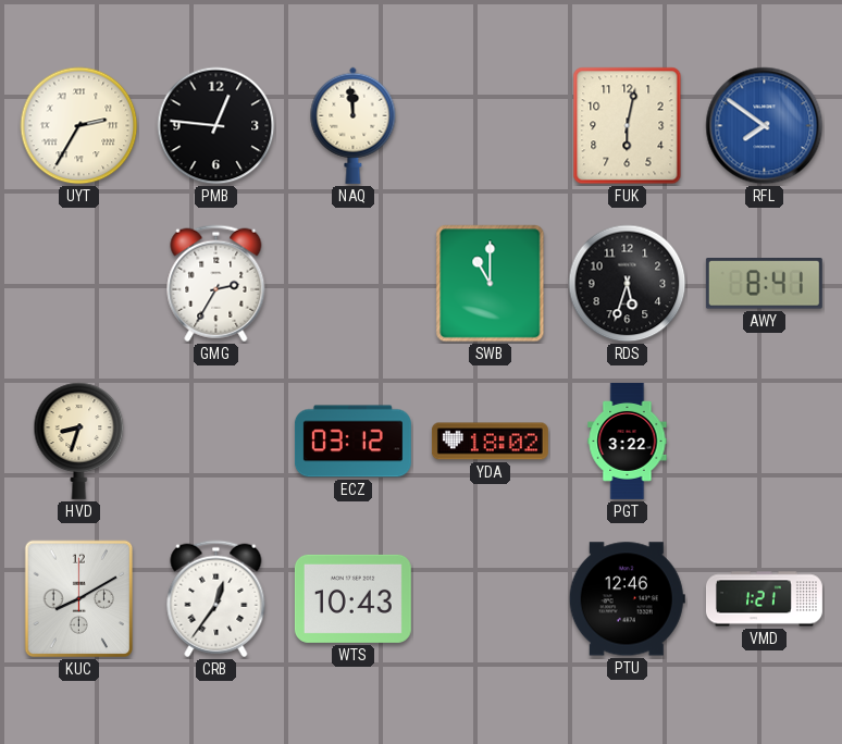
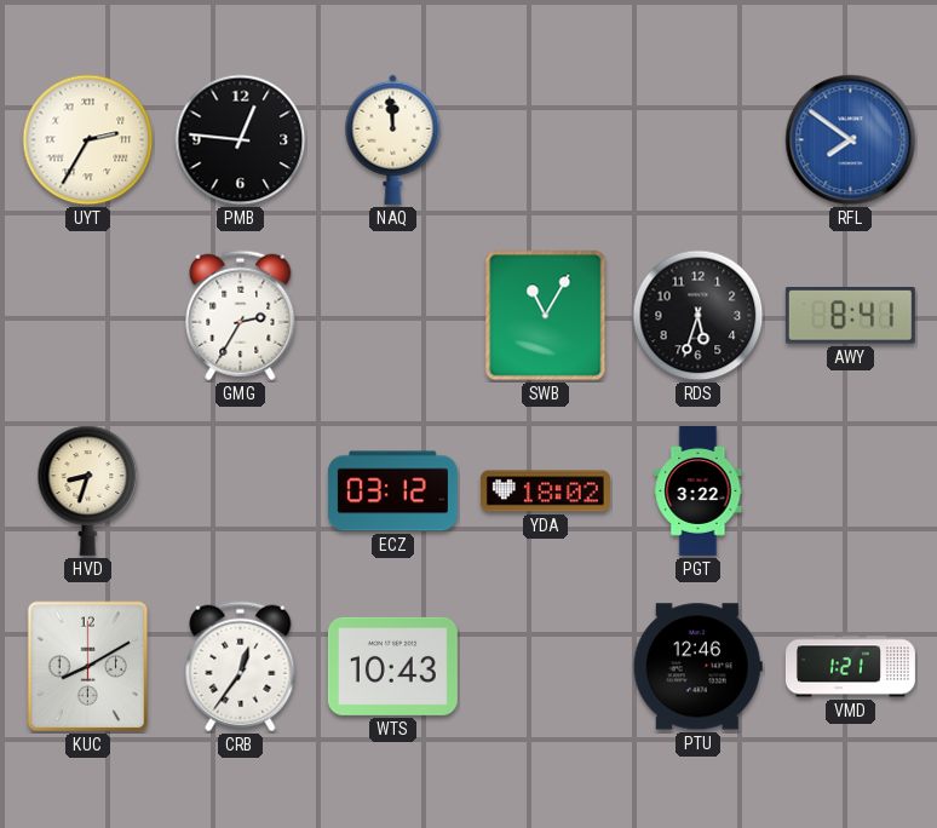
FUK: 6:02 -> none (628, 126)
SWB: 11:00 -> 11:05 (546, 316)
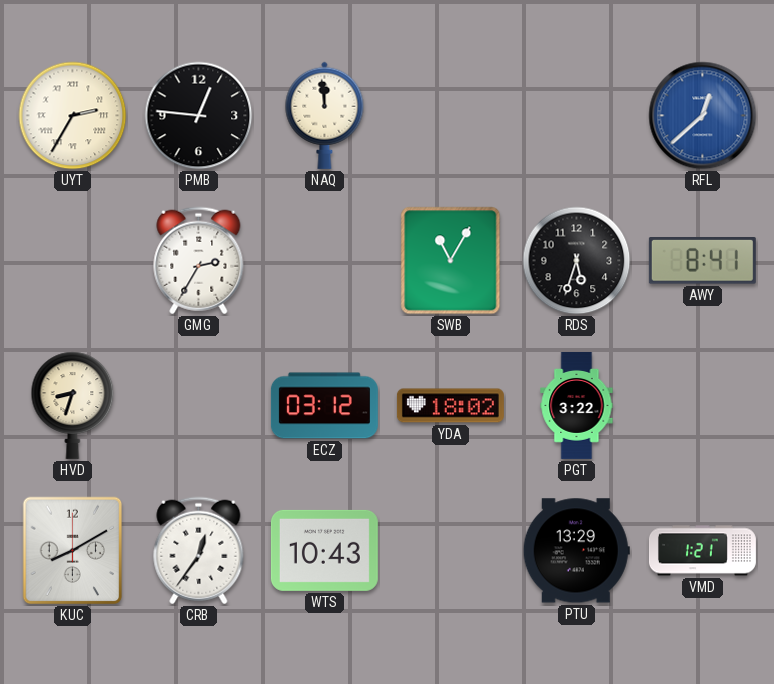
RFL: 7:51 -> 12:38 (703, 116)
PTU: 12:46 -> 13:29 (576, 551)
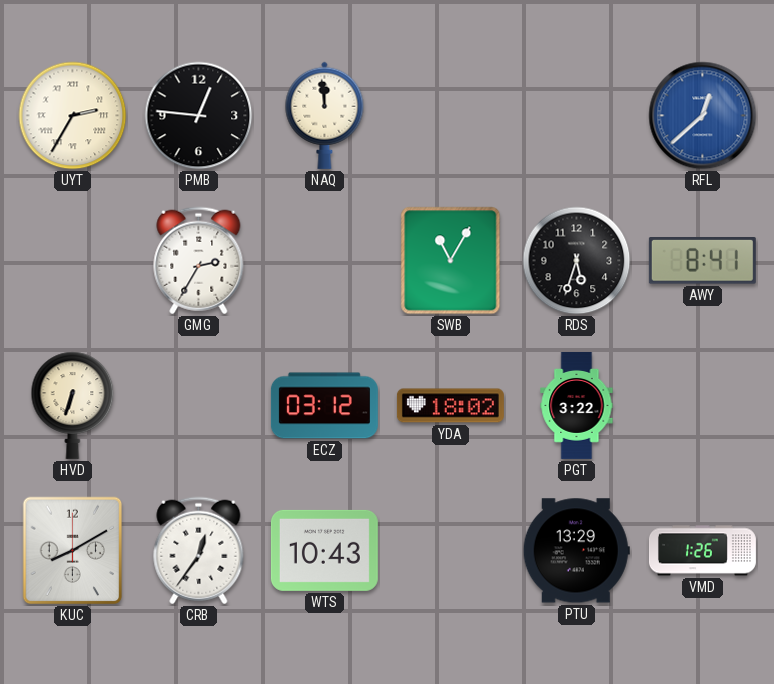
HVD: 8:33 -> 6:33 (73, 405)
VMD: 1:21 -> 1:26 (702, 551)
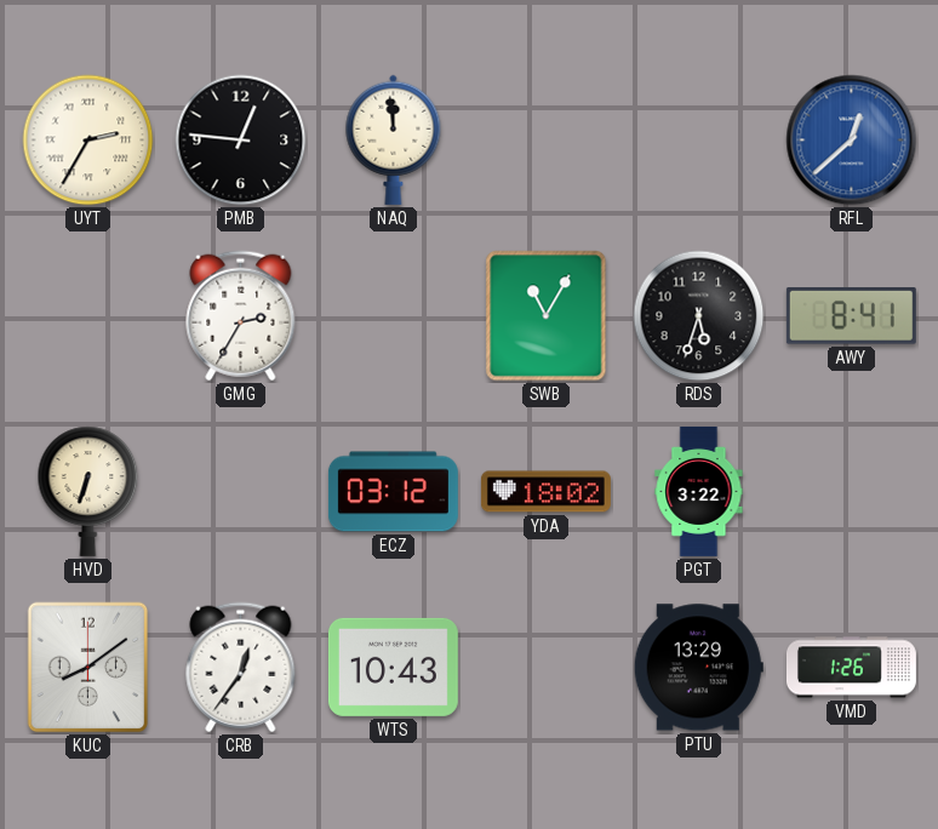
KUC: 8:10 -> 8:09 (88, 668)
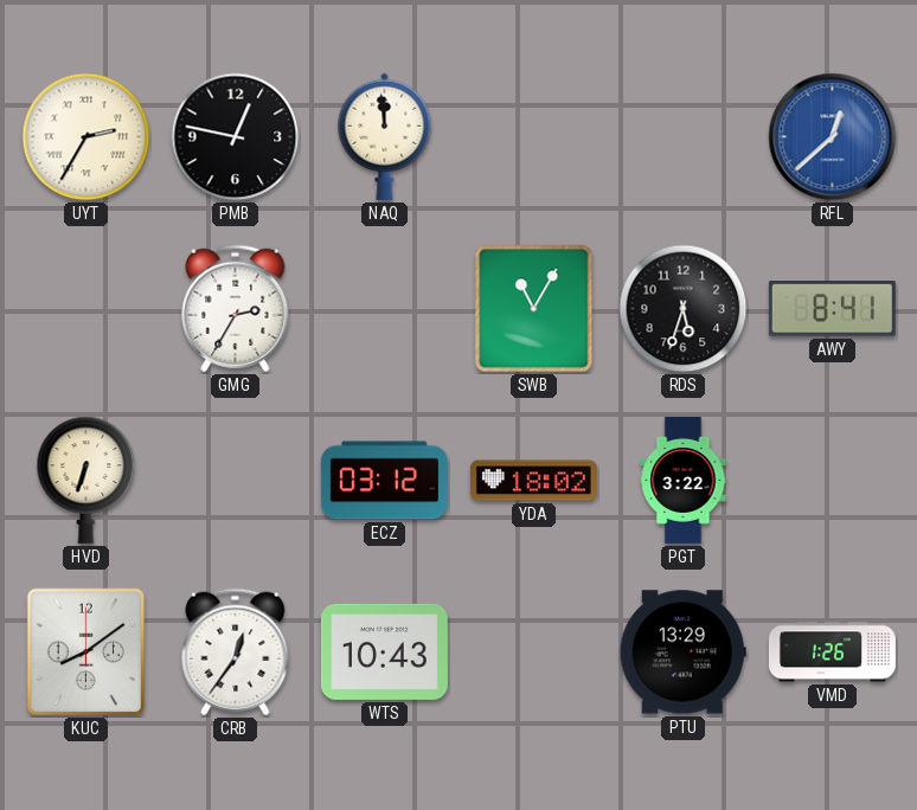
PMB: 12:46 -> 12:47 (236, 137)
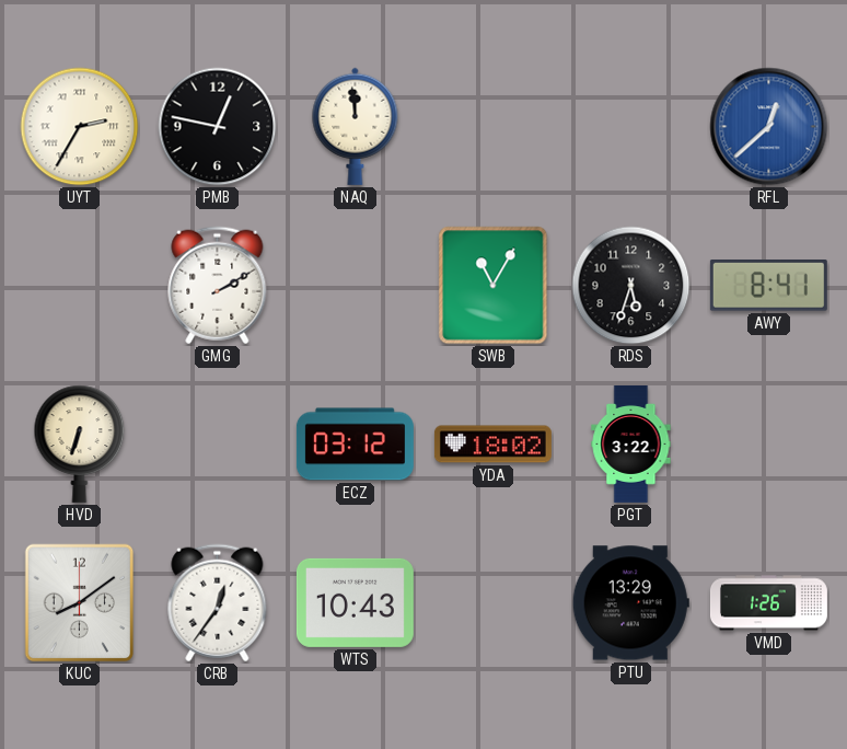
GMG: 2:35 -> 2:10 (218, 286)
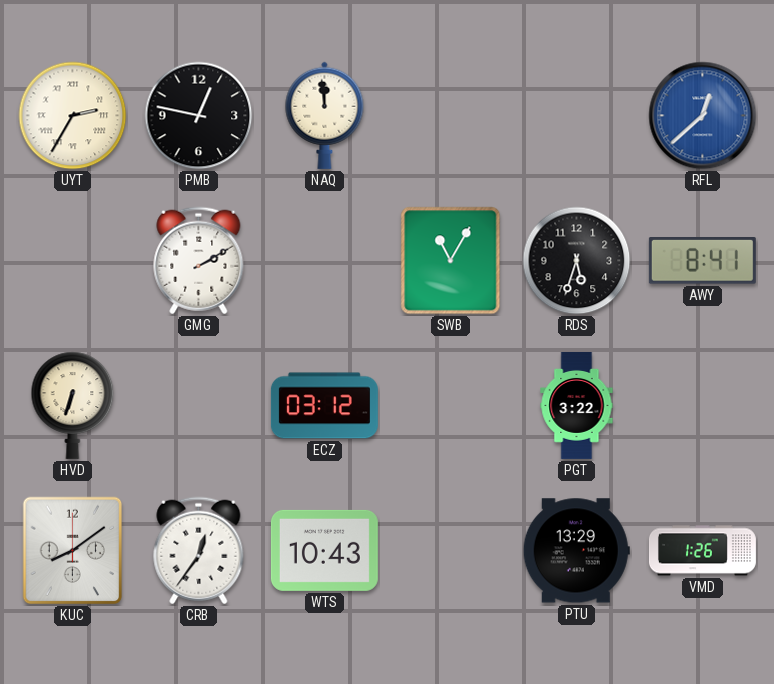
YDA: 18:02 -> none (492, 445)
